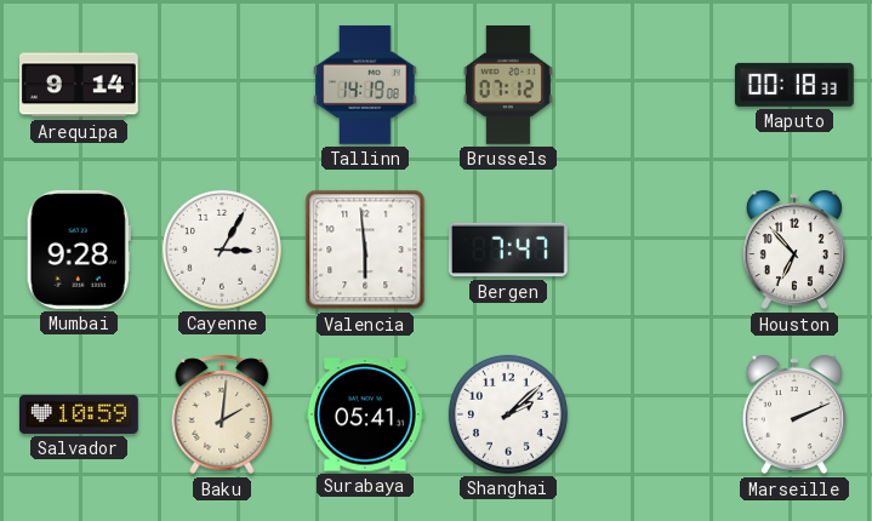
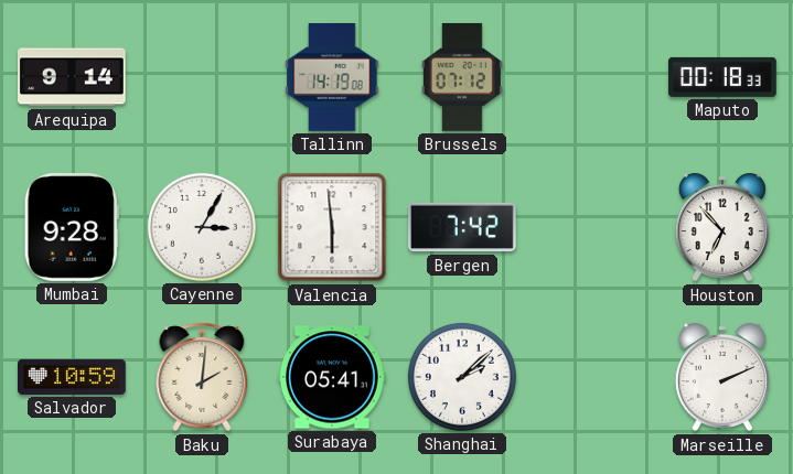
Bergen: 7:47 -> 7:42 (463, 227)
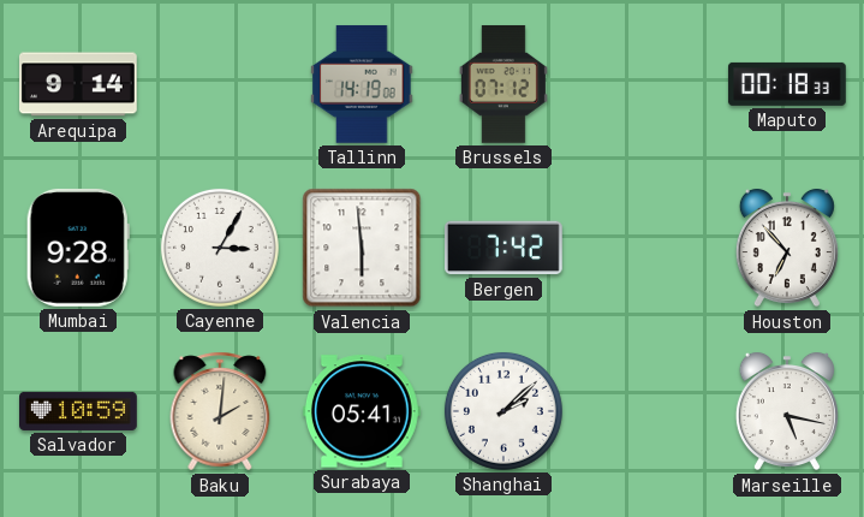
Marseille: 2:11 -> 5:17 (787, 411)
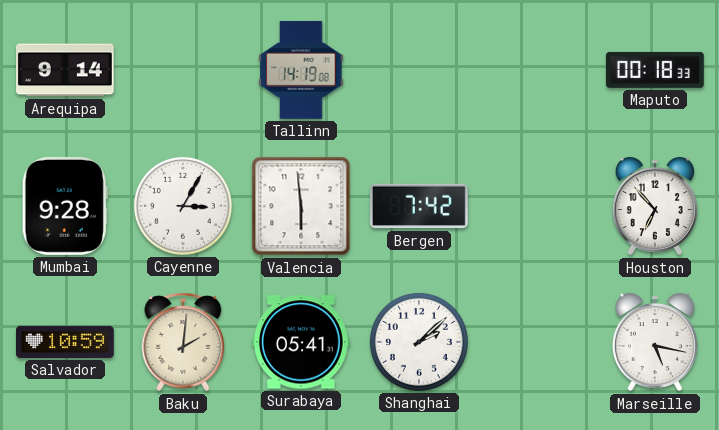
Brussels: 07:12 -> none (503, 84)
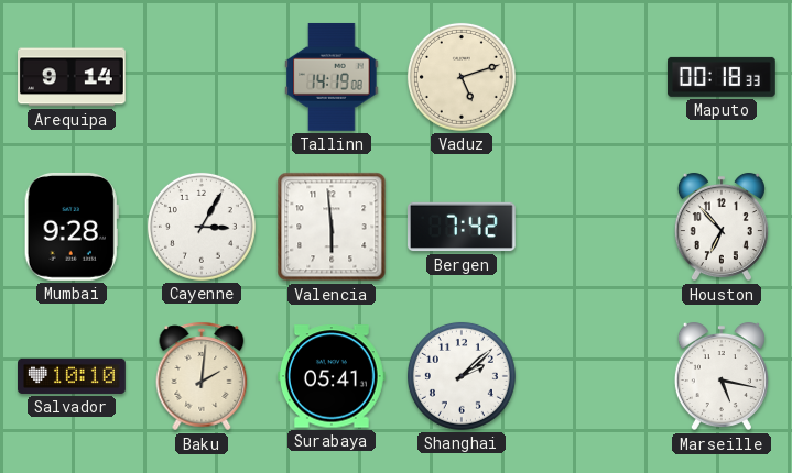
Vaduz: none -> 5:12 (462, 77)
Salvador: 10:59 -> 10:10 (73, 376)
